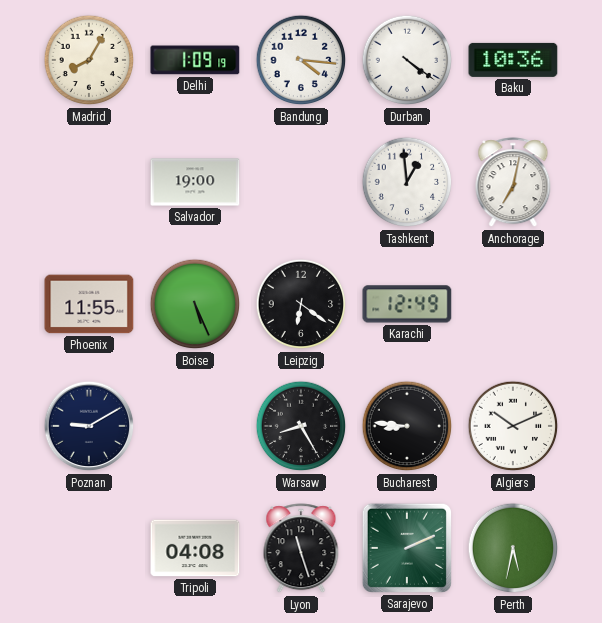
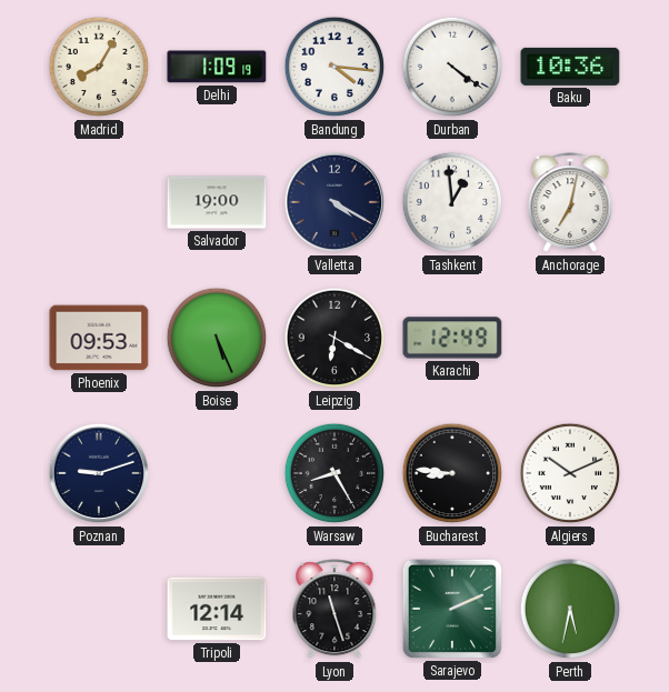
Valletta: none -> 4:20 (334, 202)
Phoenix: 11:55 -> 09:53 (99, 338)
Leipzig: 6:21 -> 6:20 (334, 338)
Poznan: 9:10 -> 9:12 (99, 473)
Tripoli: 04:08 -> 12:14 (217, 609)
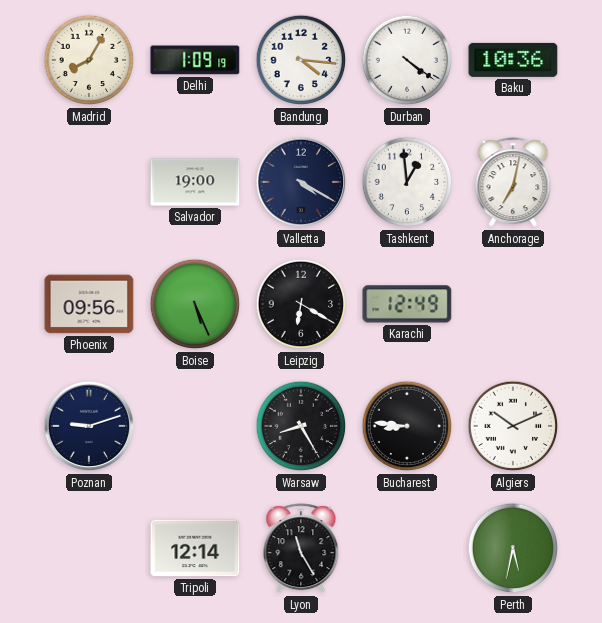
Phoenix: 09:53 -> 09:56 (89, 304)
Lyon: 11:27 -> 11:25 (301, 549)
Sarajevo: 2:11 -> none (452, 609)
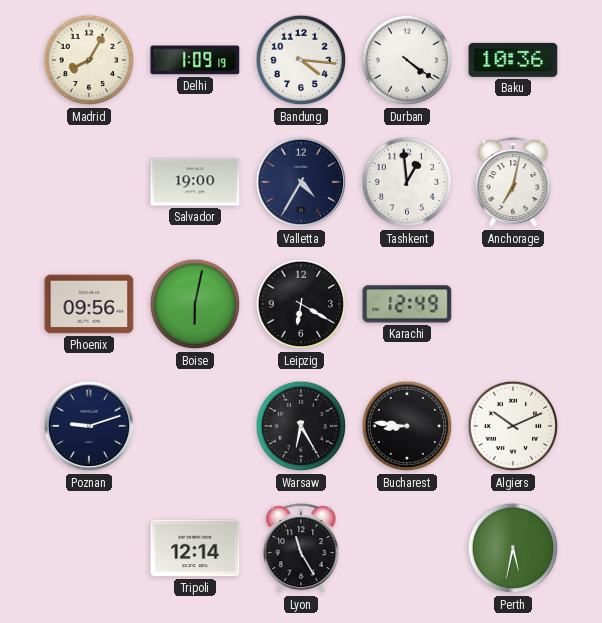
Valletta: 4:20 -> 4:35 (301, 182)
Boise: 5:26 -> 6:02 (195, 304)
Warsaw: 8:25 -> 6:25 (301, 426)
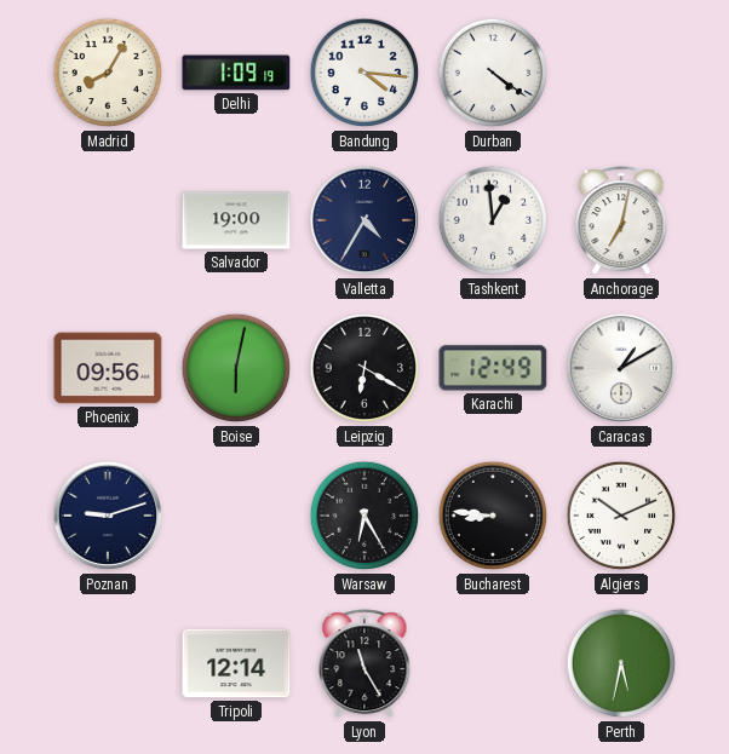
Baku: 10:36 -> none (513, 60)
Caracas: none -> 1:10 (621, 368)
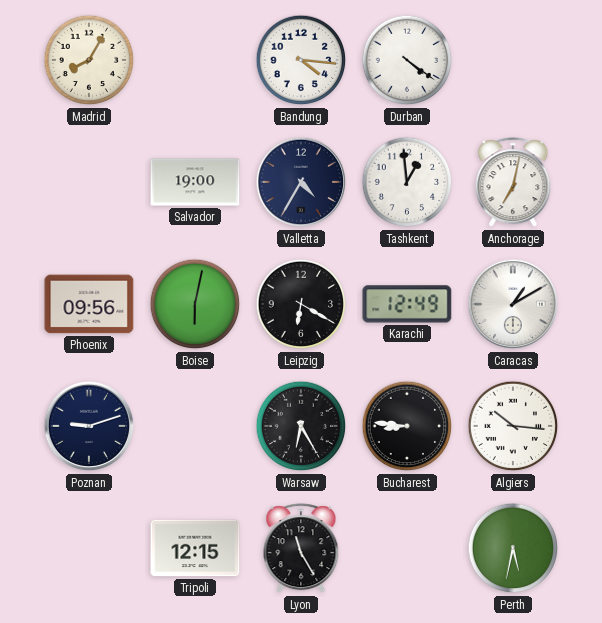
Delhi: 1:09 -> none (236, 73)
Algiers: 10:11 -> 10:16 (513, 426)
Tripoli: 12:14 -> 12:15 (195, 548)
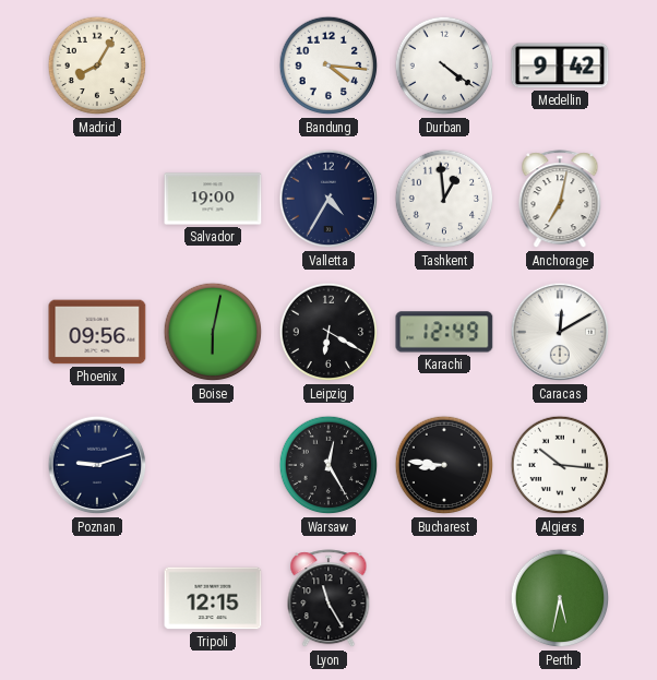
Medellin: none -> 9:42 (560, 65)
Caracas: 1:10 -> 12:10 (560, 332)
Warsaw: 6:25 -> 12:25 (329, 465)
